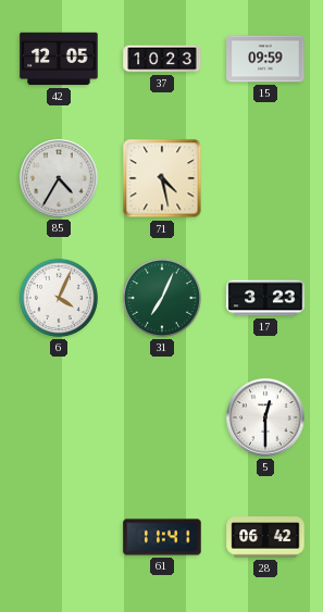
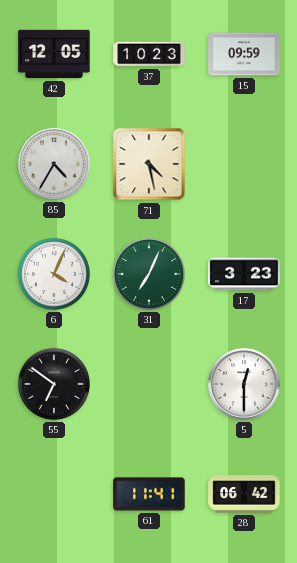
55: none -> 6:51 (54, 384)
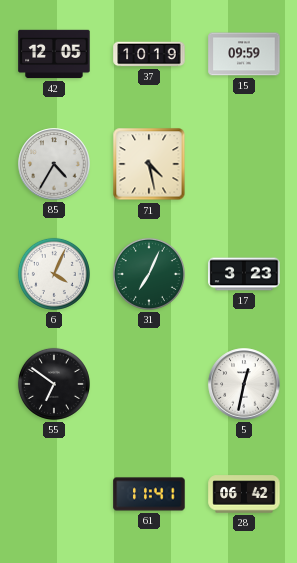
37: 10:23 -> 10:19 (149, 54)
5: 12:30 -> 12:32 (244, 384)
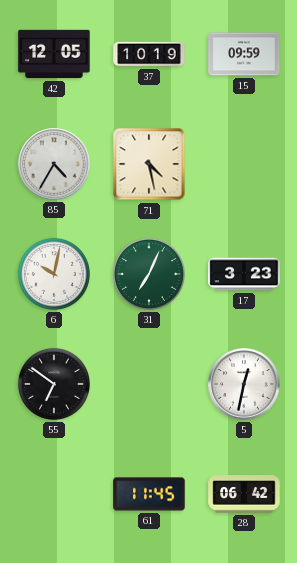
6: 4:04 -> 10:02 (54, 274)
61: 11:41 -> 11:45 (149, 494)
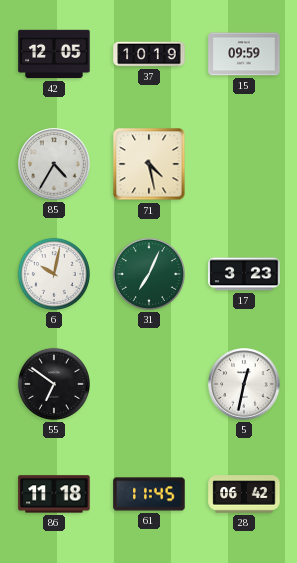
86: none -> 11:18 (54, 494)
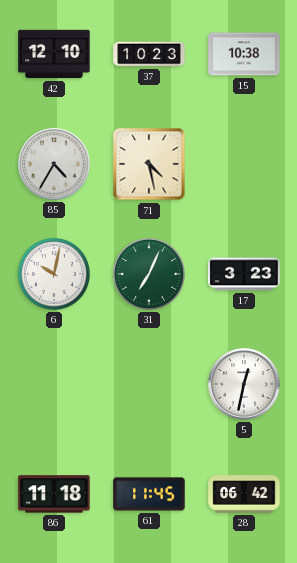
42: 12:05 -> 12:10 (54, 54)
37: 10:19 -> 10:23 (149, 54)
15: 09:59 -> 10:38 (244, 54)
55: 6:51 -> none (54, 384)
